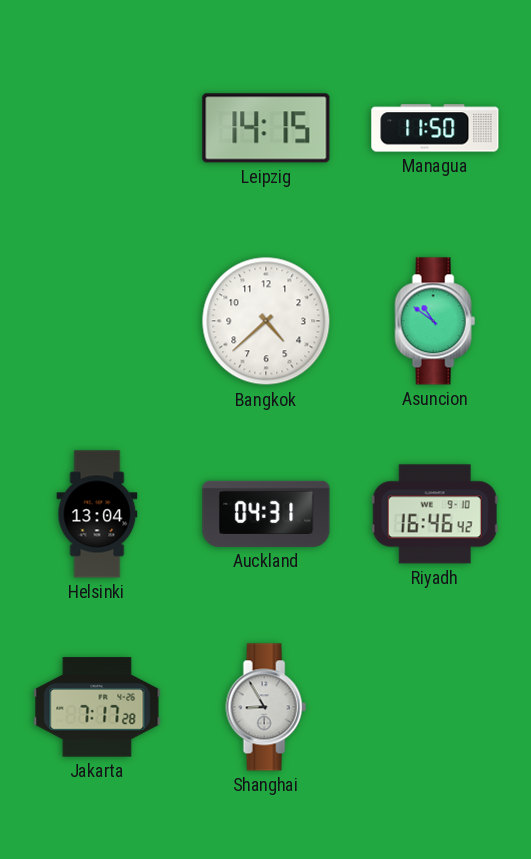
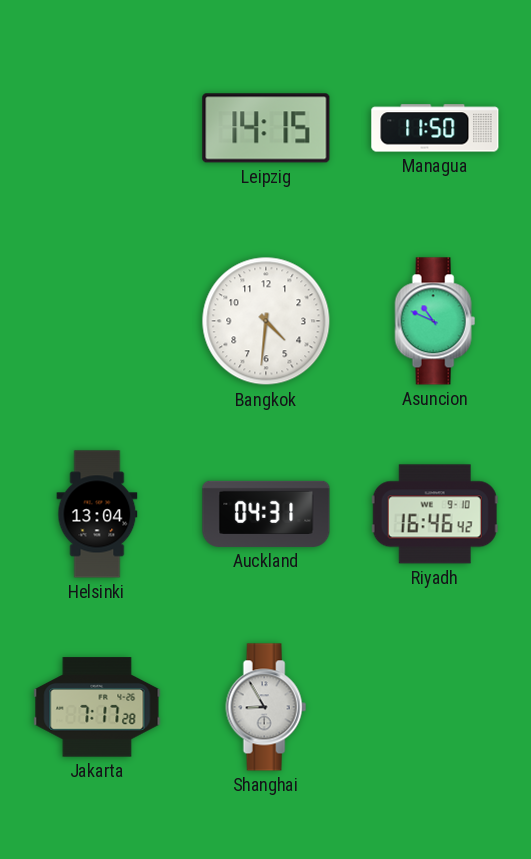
Bangkok: 4:38 -> 4:31 (266, 321)
Asuncion: 10:51 -> 10:49 (435, 321)
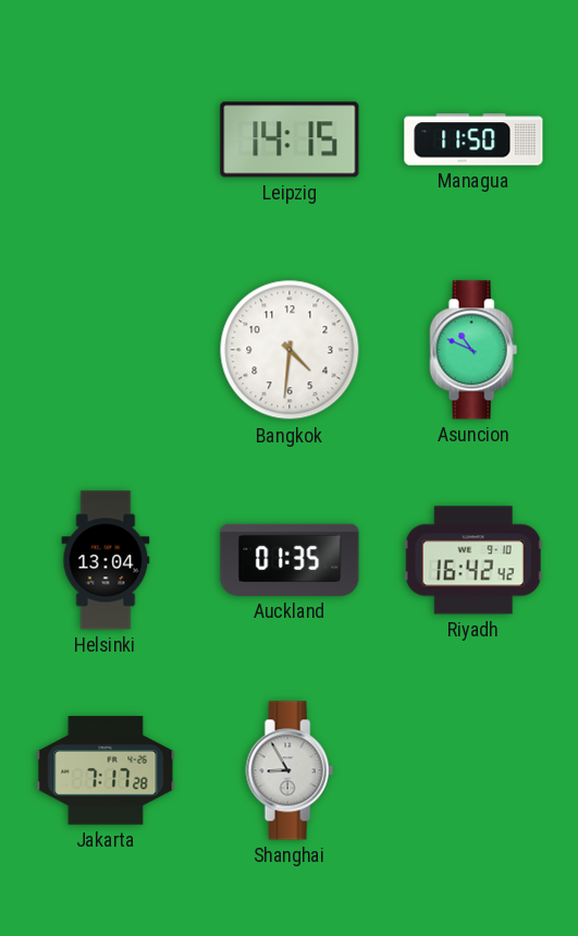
Auckland: 04:31 -> 01:35 (290, 560)
Riyadh: 16:46 -> 16:42 (474, 560)
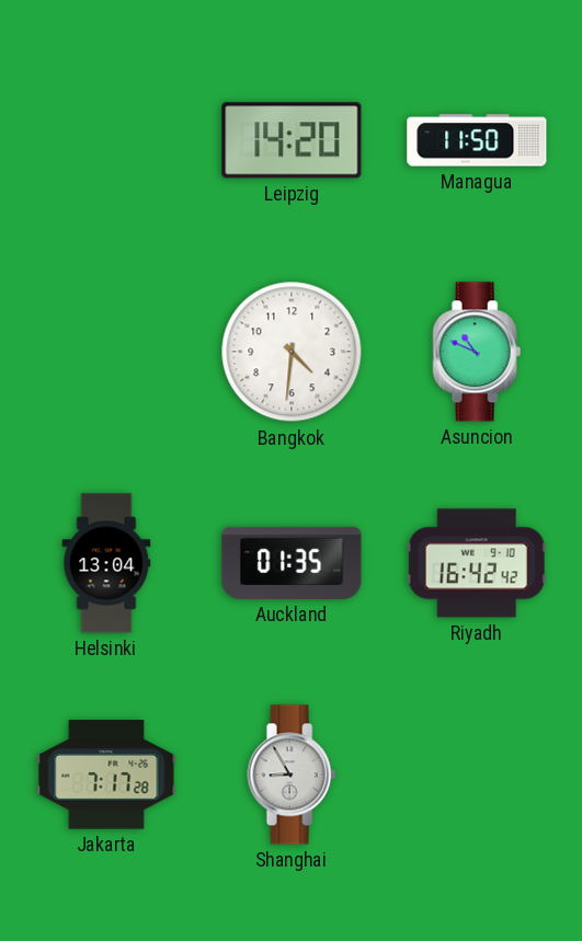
Leipzig: 14:15 -> 14:20 (292, 140)
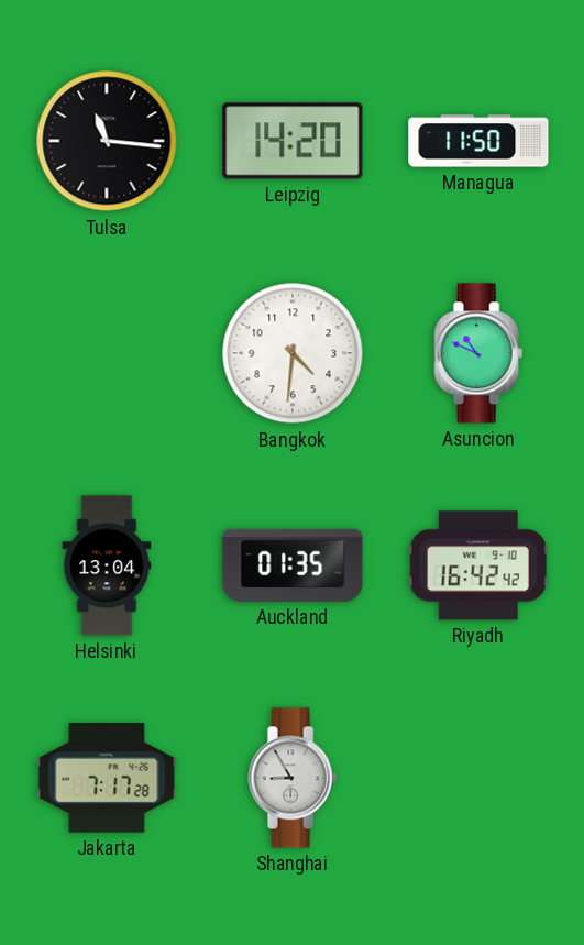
Tulsa: none -> 11:16 (107, 141)
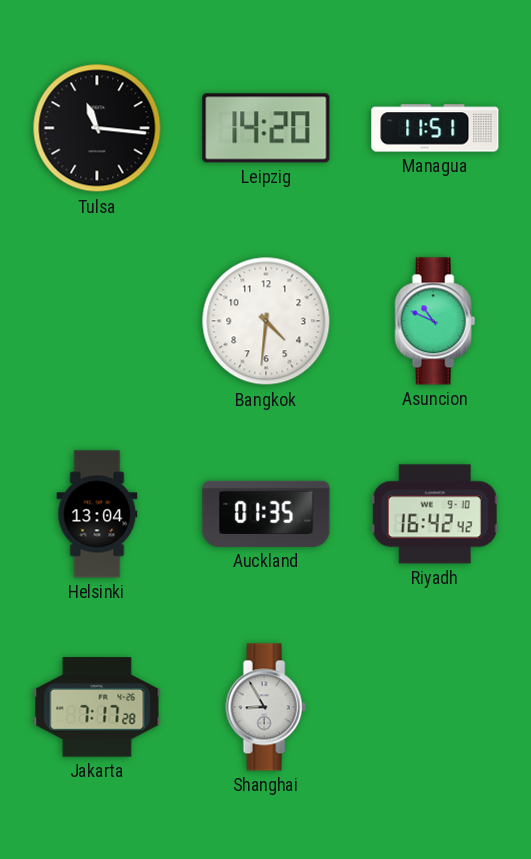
Managua: 11:50 -> 11:51 (435, 128)
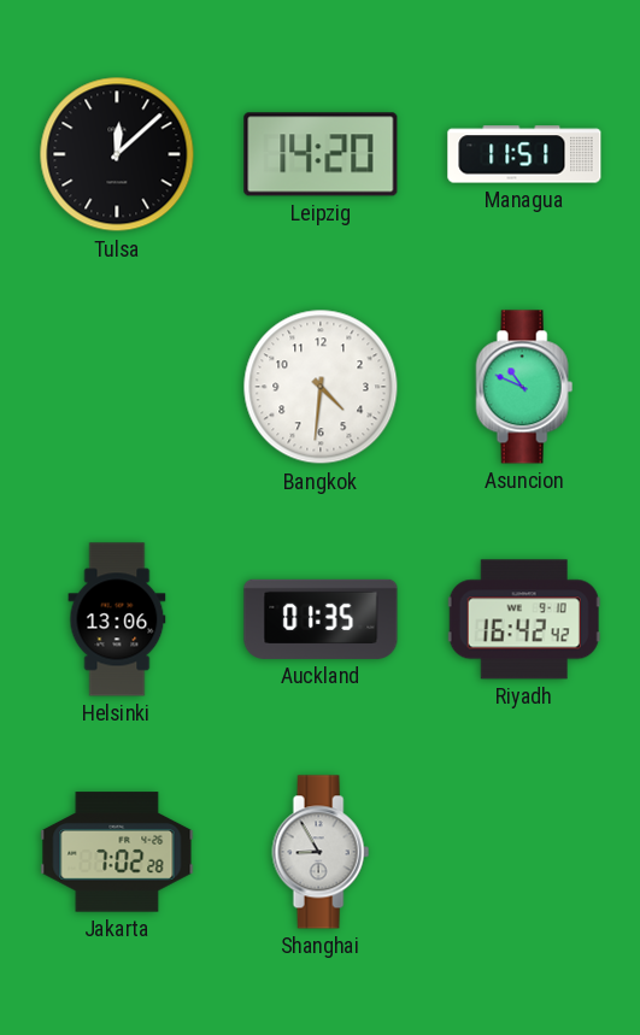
Tulsa: 11:16 -> 12:08 (117, 154)
Helsinki: 13:04 -> 13:06 (117, 619)
Jakarta: 7:17 -> 7:02 (117, 852)
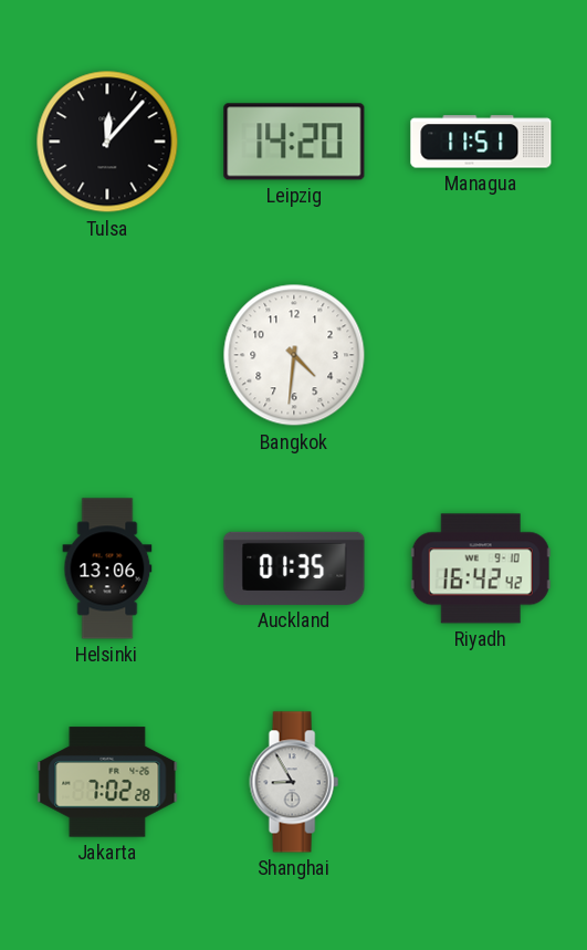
Tulsa: 12:08 -> 12:07 (107, 142)
Asuncion: 10:49 -> none (524, 387)
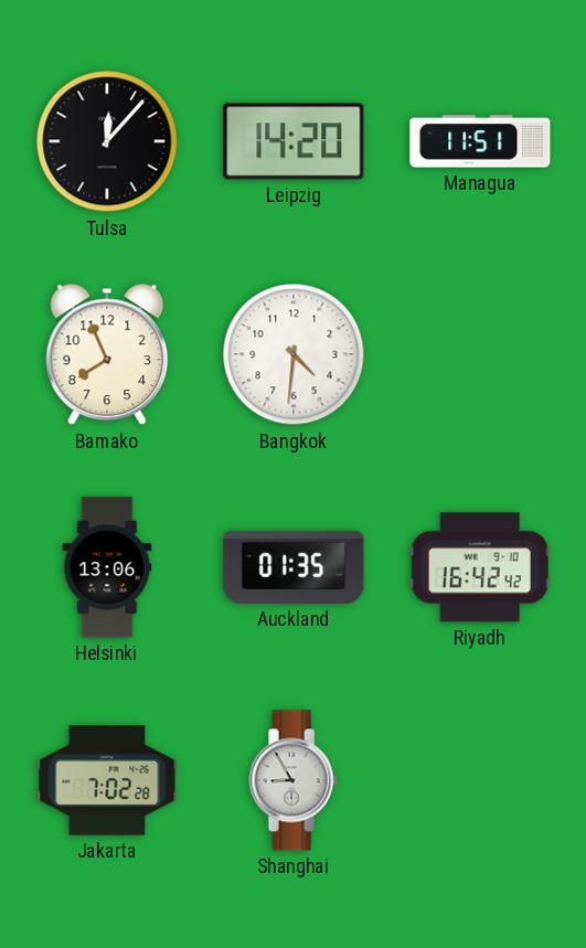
Bamako: none -> 7:56 (107, 354)
